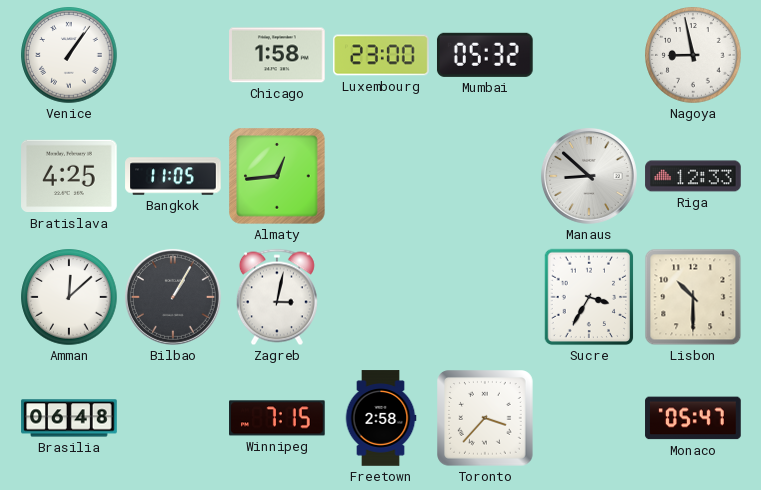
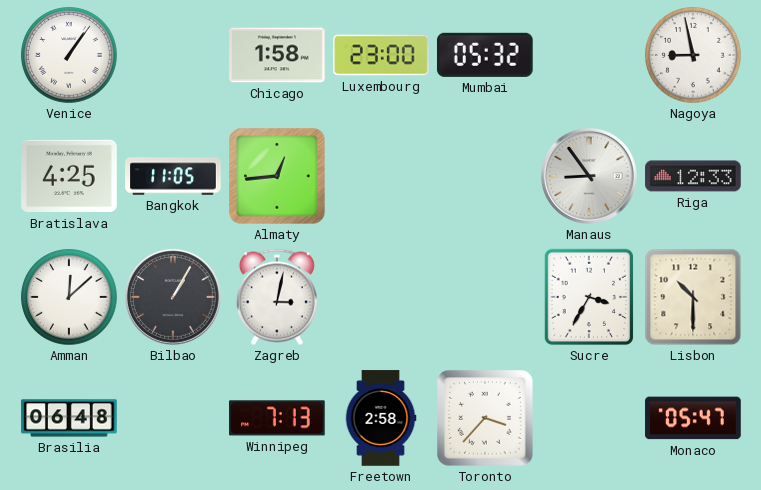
Manaus: 8:52 -> 8:54 (589, 176)
Winnipeg: 7:15 -> 7:13 (277, 418)
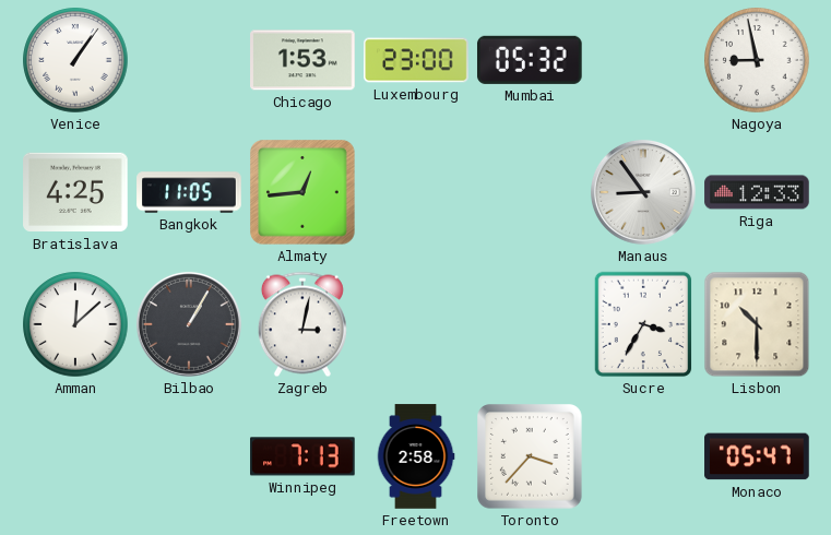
Chicago: 1:58 -> 1:53 (302, 60)
Brasilia: 06:48 -> none (69, 418)
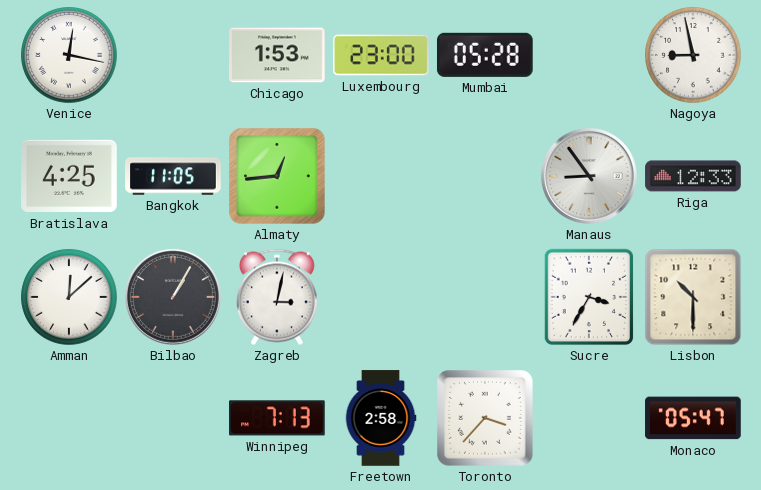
Venice: 1:06 -> 12:17 (69, 55)
Mumbai: 05:32 -> 05:28 (485, 55)
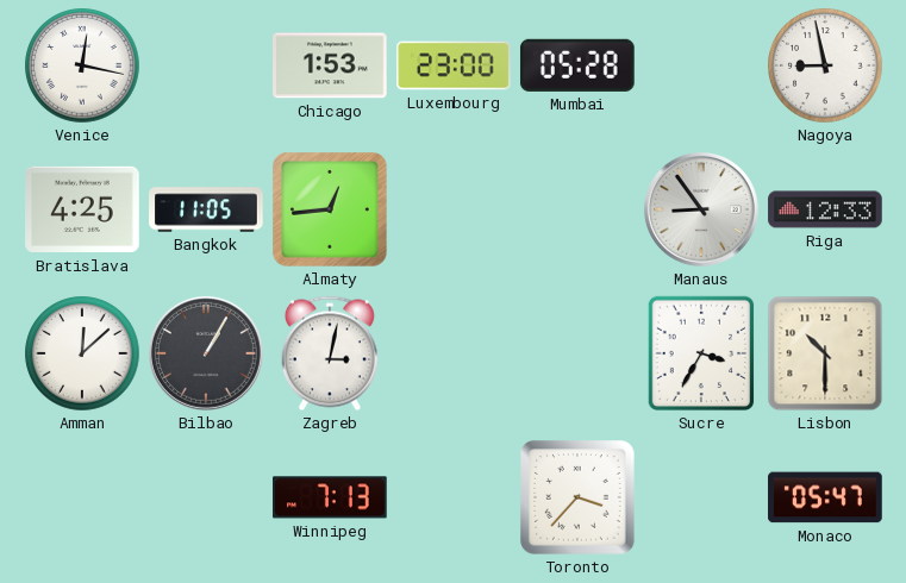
Freetown: 2:58 -> none (381, 418)
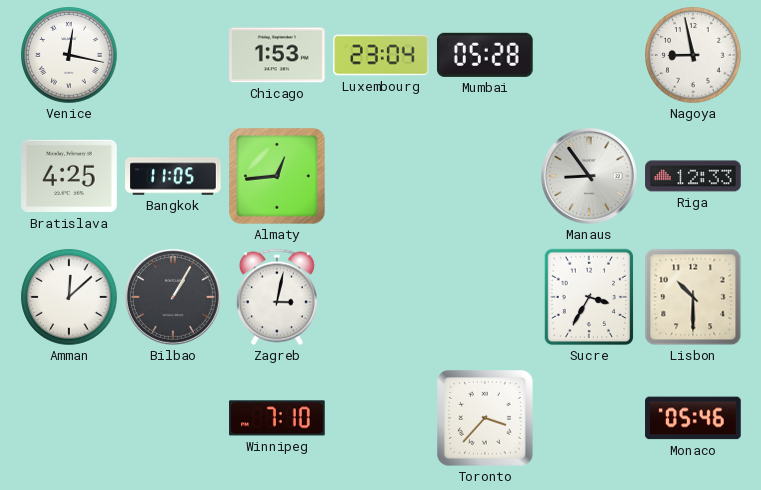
Luxembourg: 23:00 -> 23:04 (381, 55)
Winnipeg: 7:13 -> 7:10 (277, 418)
Monaco: 05:47 -> 05:46 (693, 418)
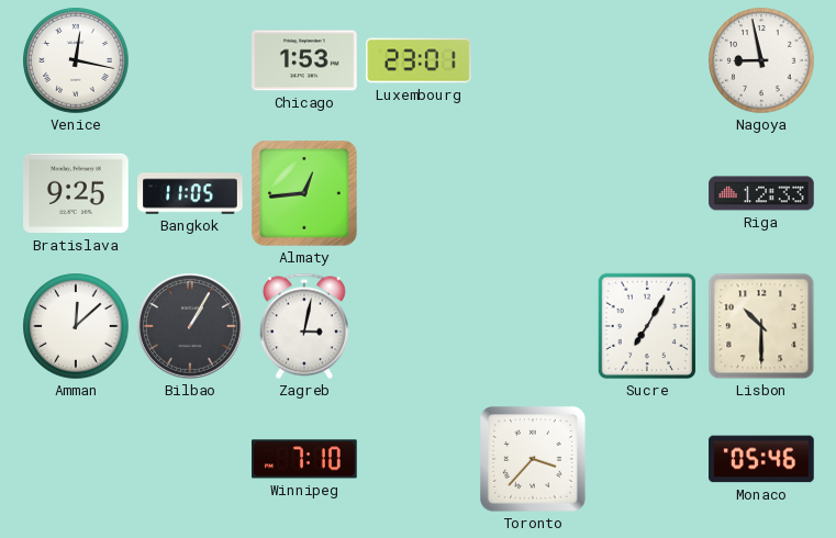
Luxembourg: 23:04 -> 23:01 (419, 60)
Mumbai: 05:28 -> none (485, 55)
Bratislava: 4:25 -> 9:25 (76, 193)
Manaus: 8:54 -> none (589, 176)
Sucre: 3:35 -> 7:05 (647, 326)
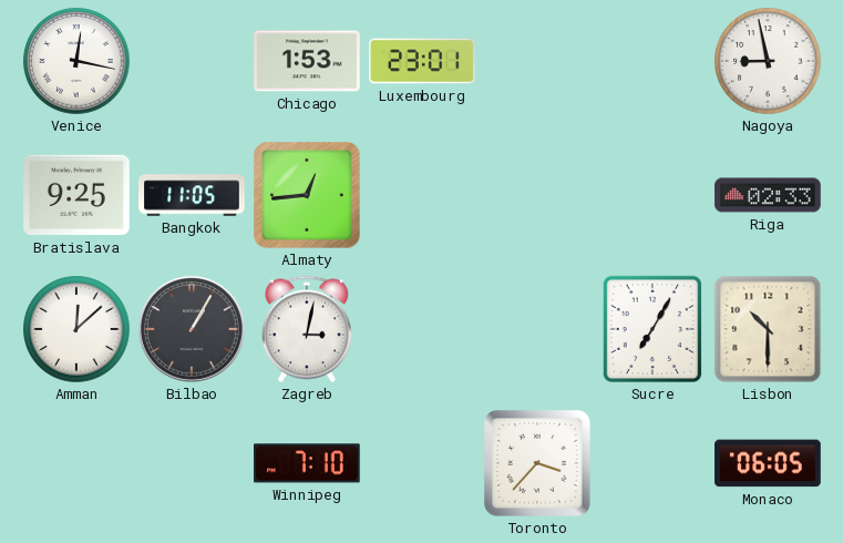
Riga: 12:33 -> 02:33 (768, 195)
Monaco: 05:46 -> 06:05 (768, 463)
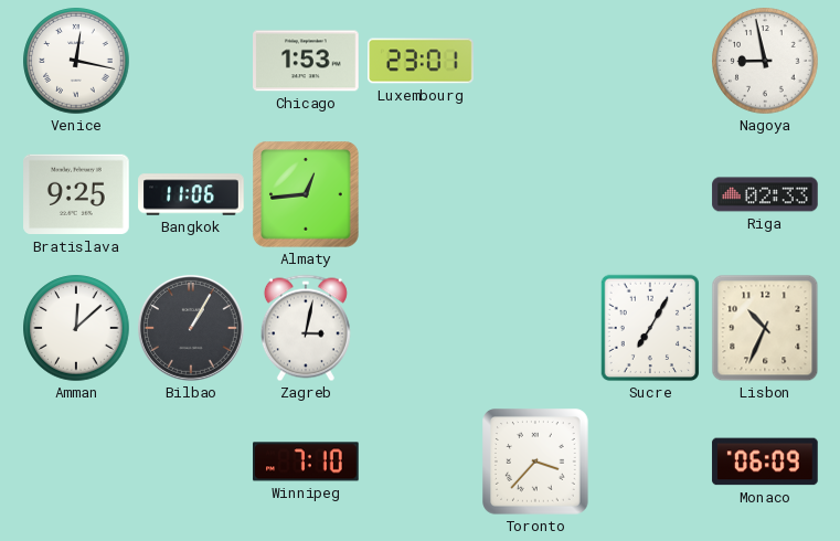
Bangkok: 11:05 -> 11:06 (191, 194)
Lisbon: 10:30 -> 10:34 (765, 328)
Monaco: 06:05 -> 06:09 (765, 462)
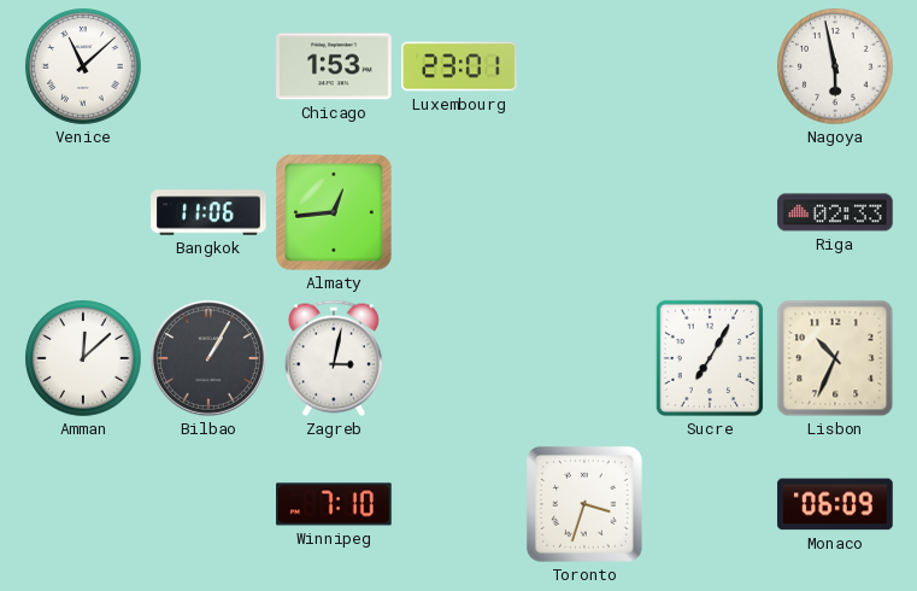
Venice: 12:17 -> 11:08 (83, 66)
Nagoya: 8:58 -> 5:58 (835, 66)
Bratislava: 9:25 -> none (76, 194)
Toronto: 3:37 -> 3:33 (586, 505)
